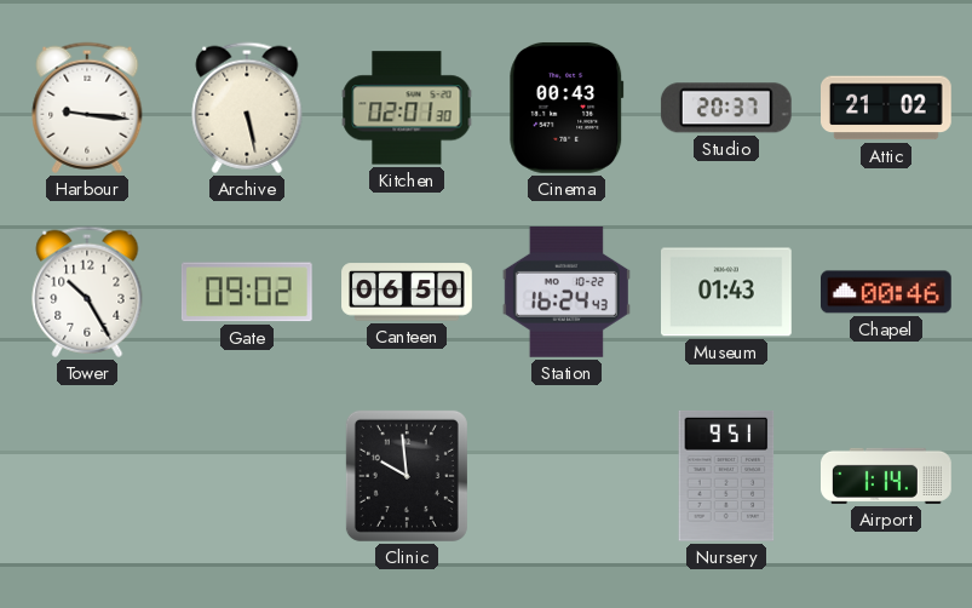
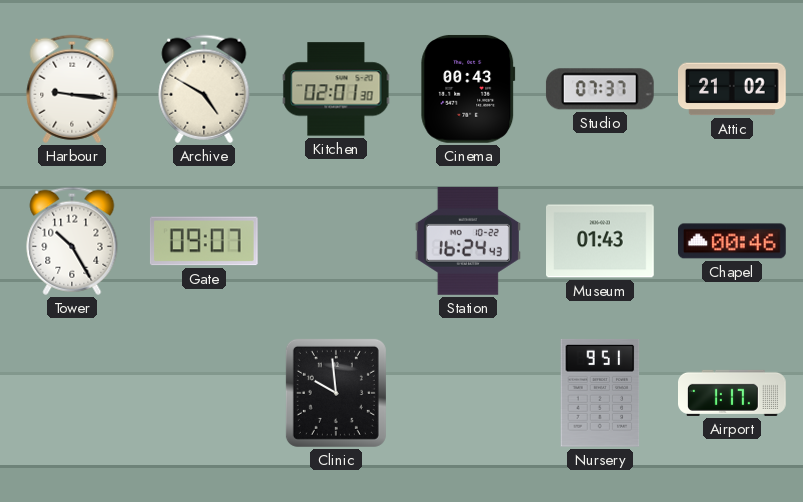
Archive: 5:28 -> 4:50 (204, 89)
Studio: 20:37 -> 07:37 (600, 89)
Gate: 09:02 -> 09:07 (204, 241)
Canteen: 06:50 -> none (407, 292)
Airport: 1:14 -> 1:17 (733, 393)
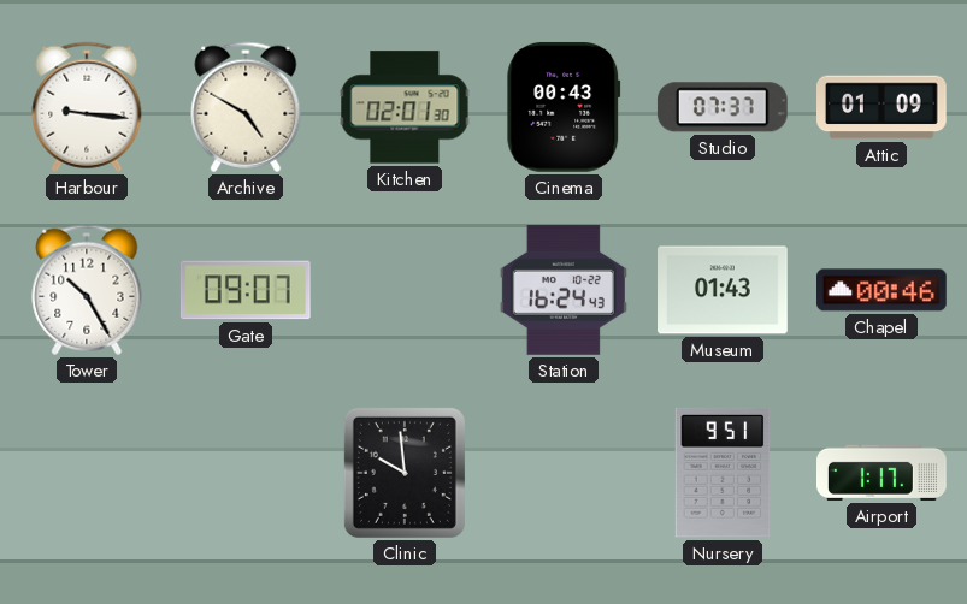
Attic: 21:02 -> 01:09 (883, 107)
